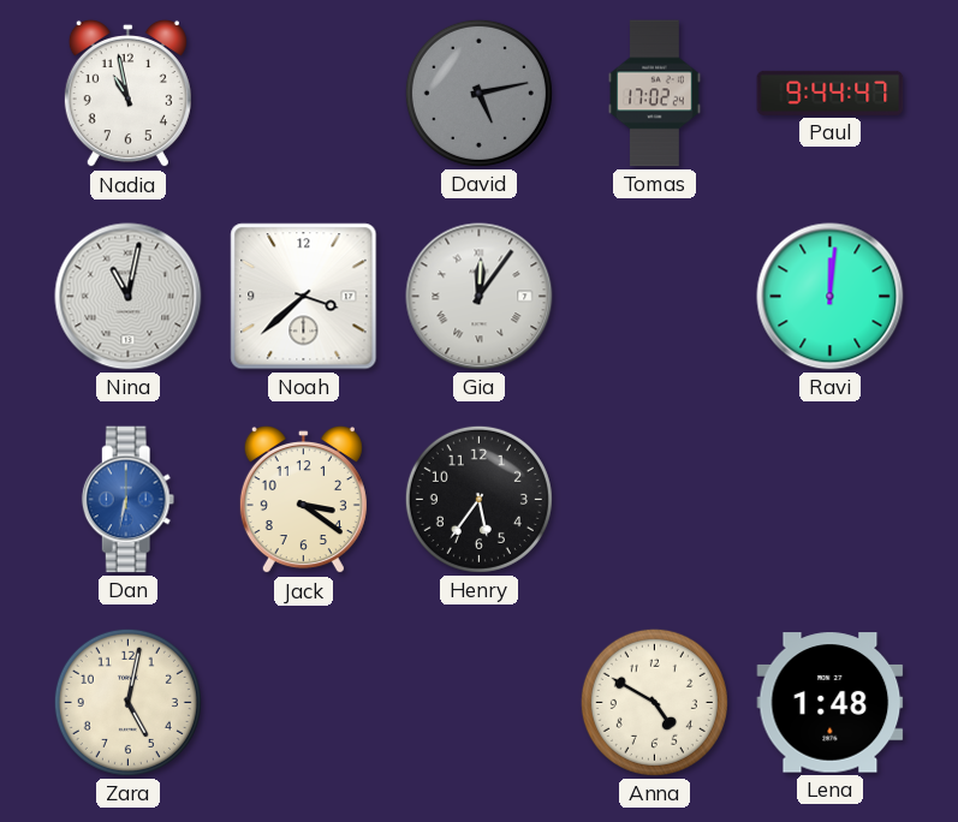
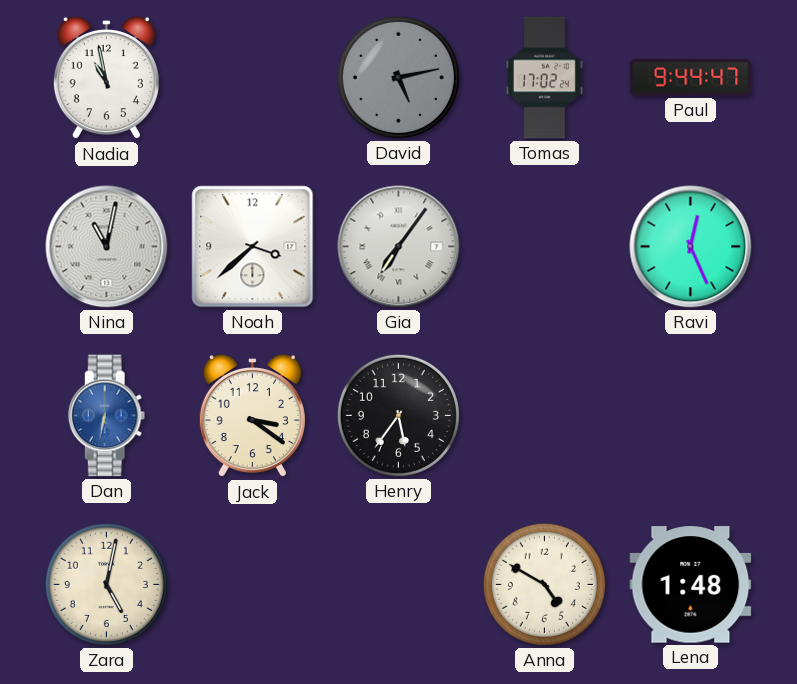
Gia: 12:06 -> 7:06 (399, 247)
Ravi: 12:01 -> 12:26 (691, 247)
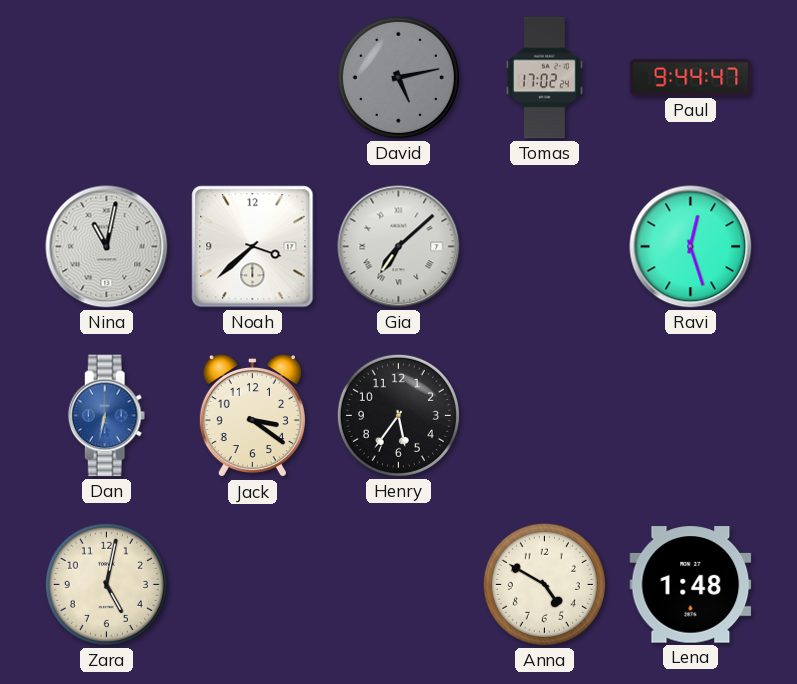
Nadia: 10:58 -> none (106, 78)
Gia: 7:06 -> 7:08 (399, 247)
Ravi: 12:26 -> 12:27 (691, 247)
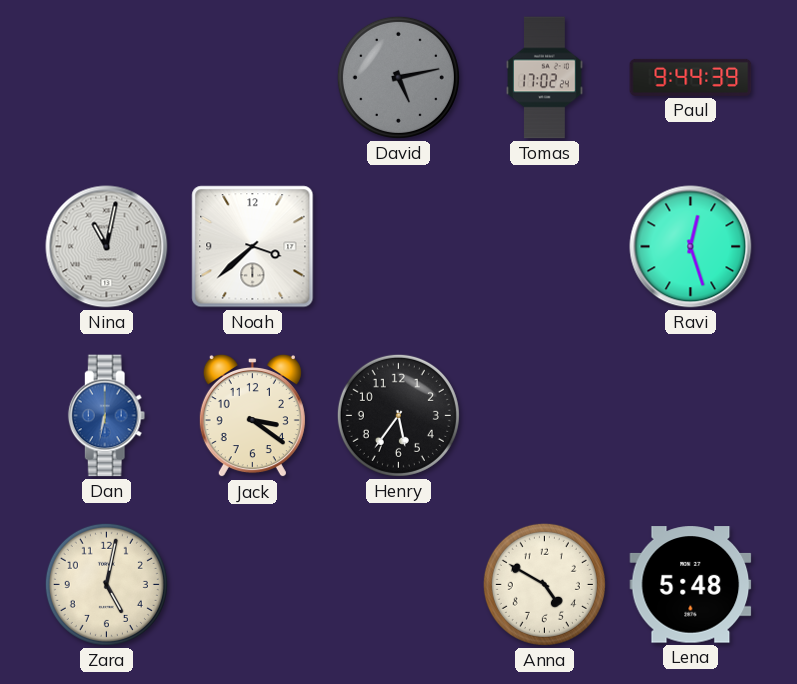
Paul: 9:44:47 -> 9:44:39 (691, 77)
Gia: 7:08 -> none (399, 247)
Lena: 1:48 -> 5:48 (691, 585)
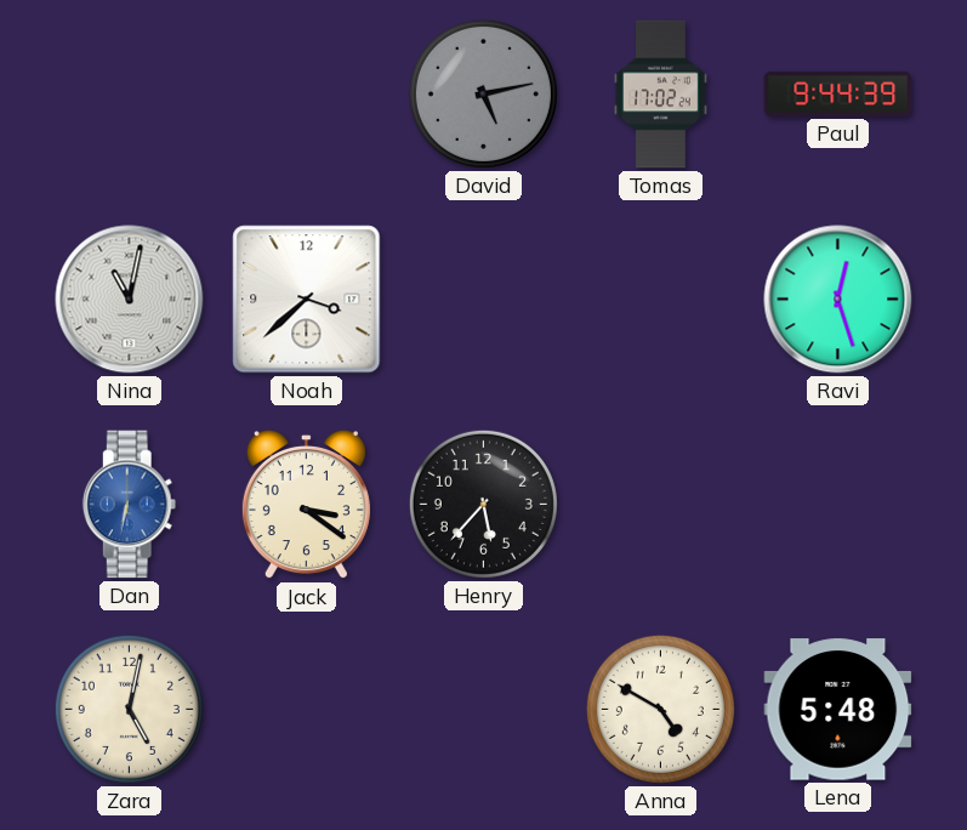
Henry: 5:36 -> 5:37 (483, 504)
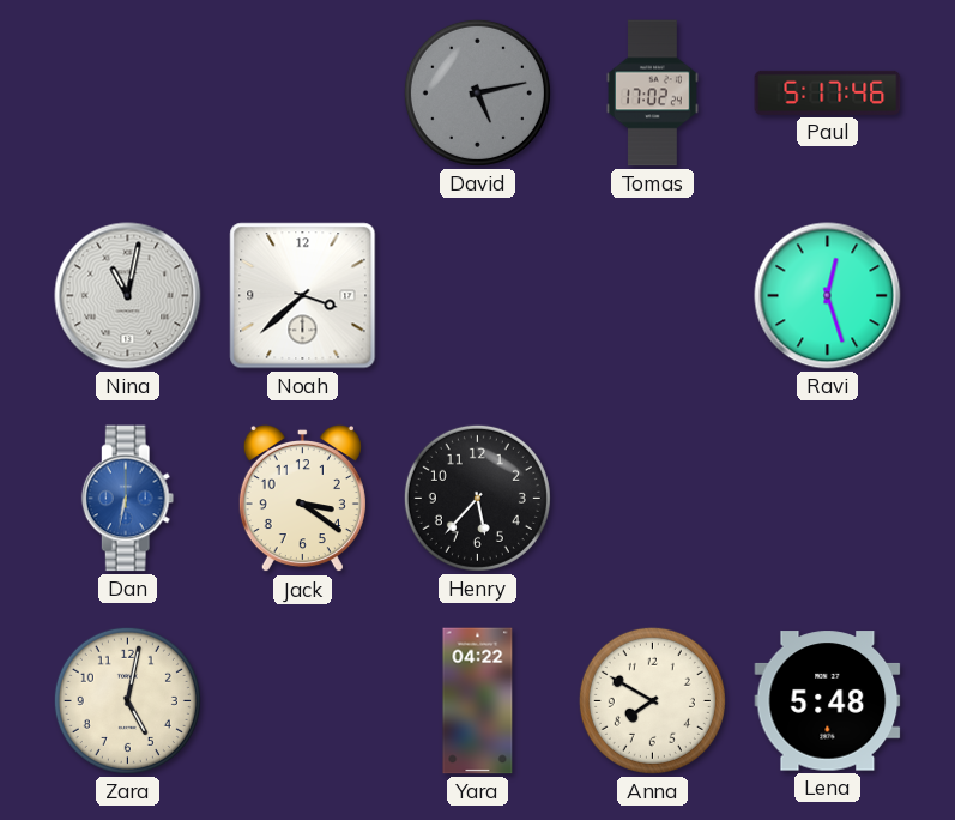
Paul: 9:44 -> 5:17 (828, 92)
Yara: none -> 04:22 (478, 701)
Anna: 4:50 -> 7:50 (652, 700)
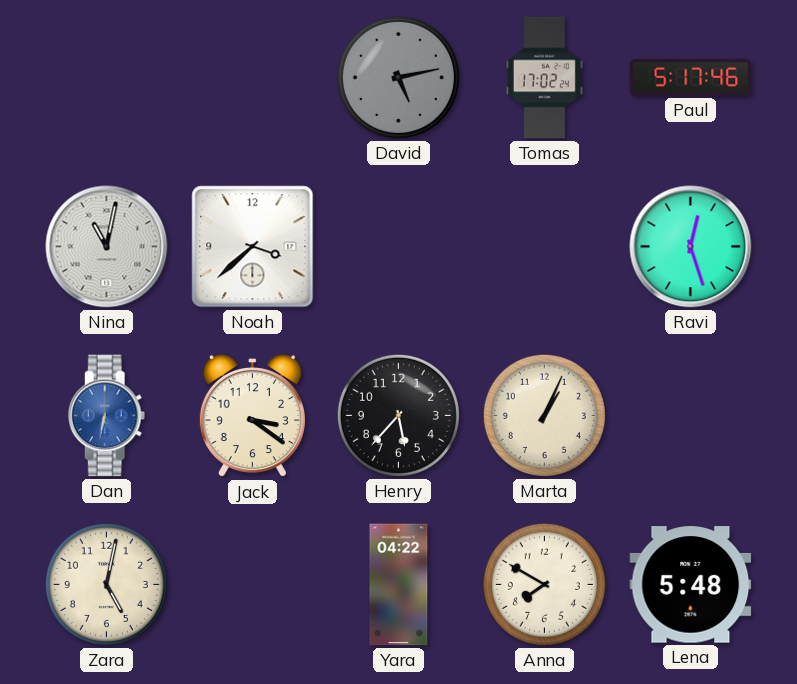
Marta: none -> 1:04 (544, 415)
